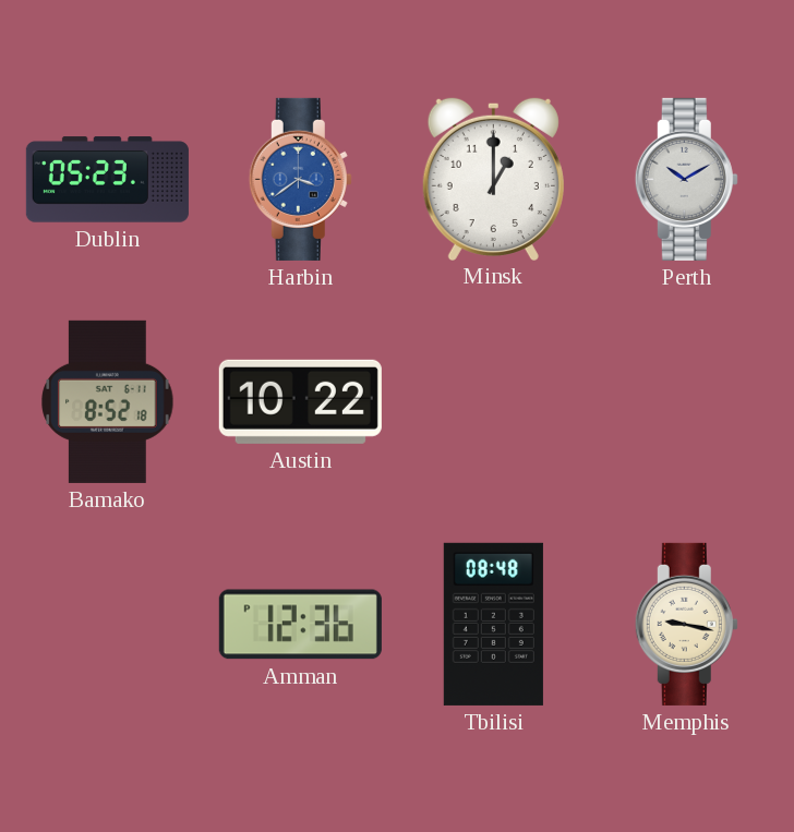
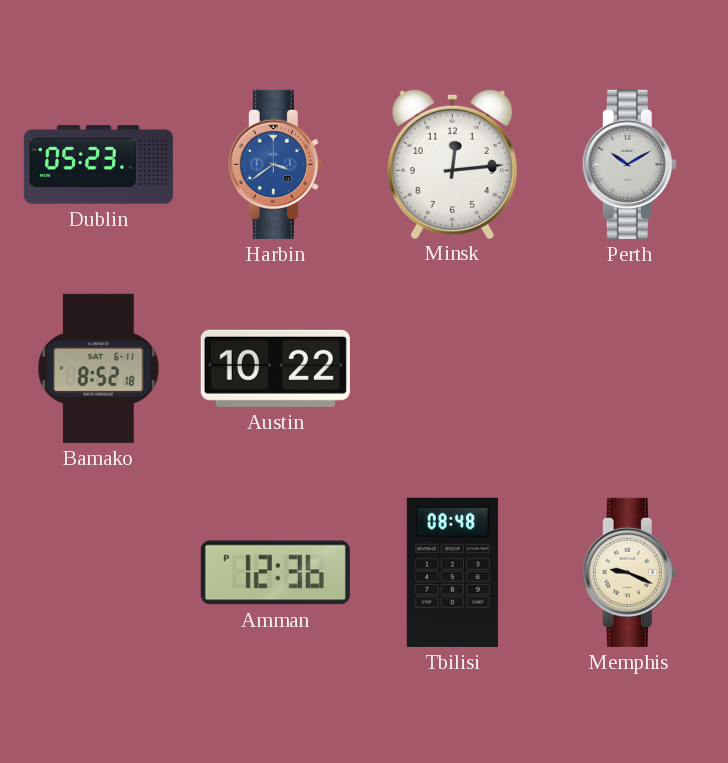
Minsk: 1:00 -> 12:14 (452, 163)
Memphis: 9:17 -> 9:19 (629, 572)
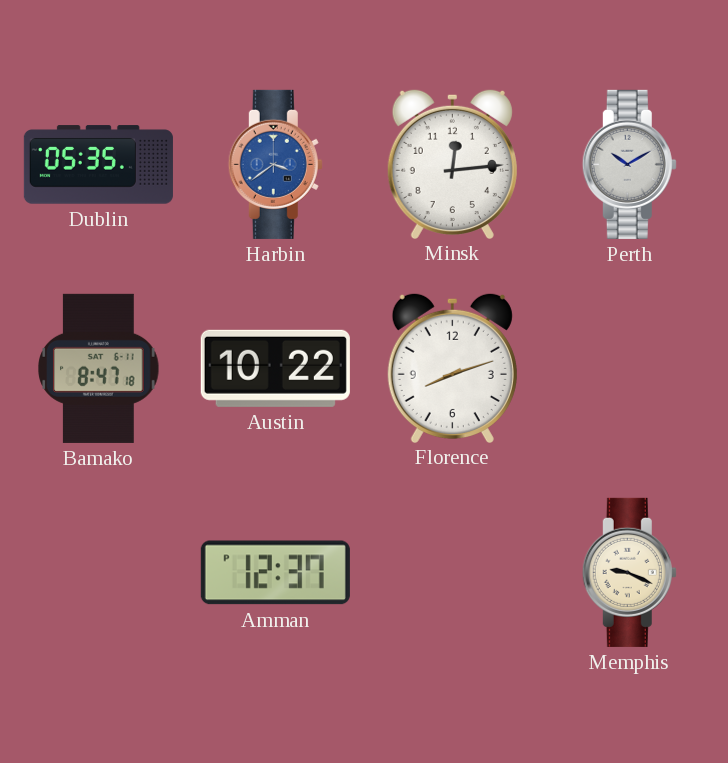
Dublin: 05:23 -> 05:35 (98, 165)
Bamako: 8:52 -> 8:47 (99, 368)
Florence: none -> 8:12 (452, 367)
Amman: 12:36 -> 12:37 (275, 573)
Tbilisi: 08:48 -> none (452, 572)
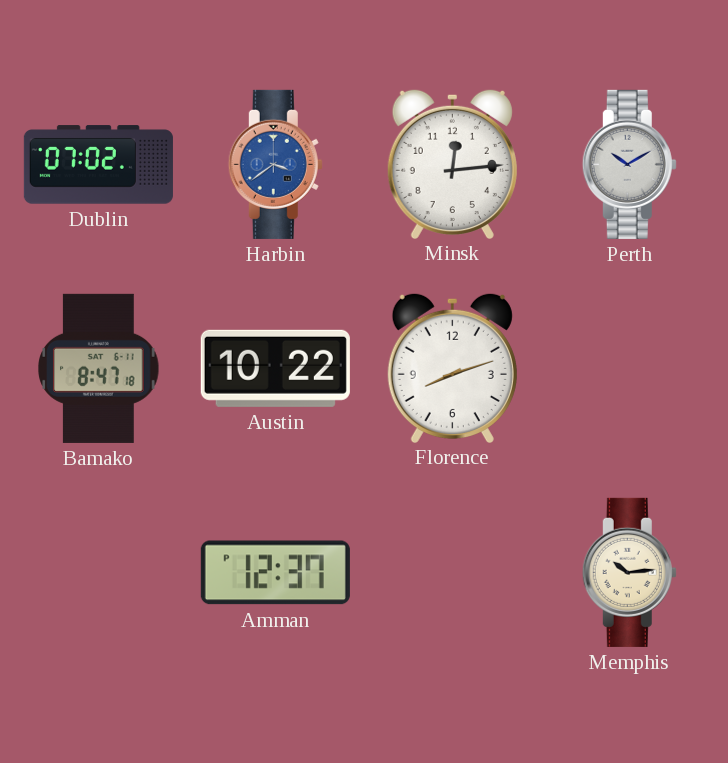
Dublin: 05:35 -> 07:02 (98, 165)
Memphis: 9:19 -> 10:14 (629, 572)
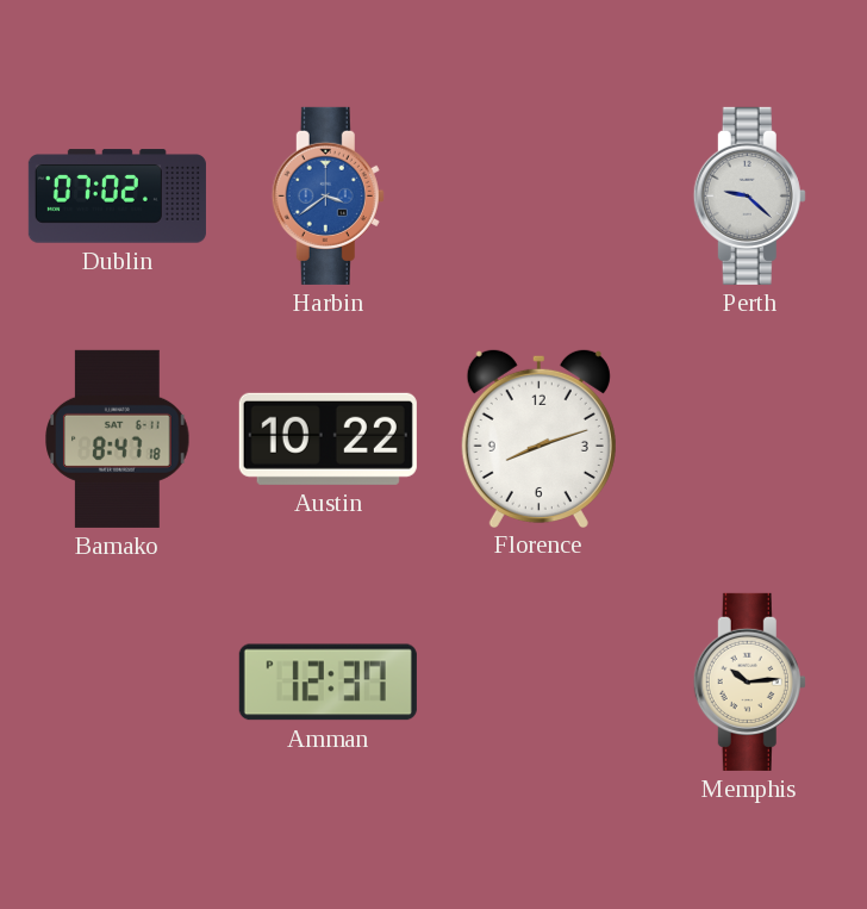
Minsk: 12:14 -> none (452, 163)
Perth: 10:10 -> 9:22 (749, 195)
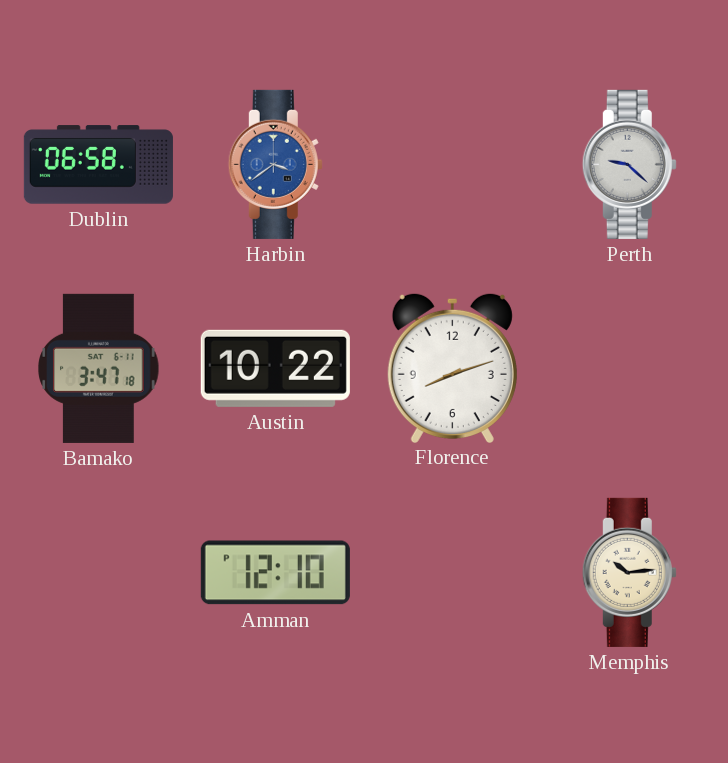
Dublin: 07:02 -> 06:58 (98, 165)
Bamako: 8:47 -> 3:47 (99, 368)
Amman: 12:37 -> 12:10 (275, 573)
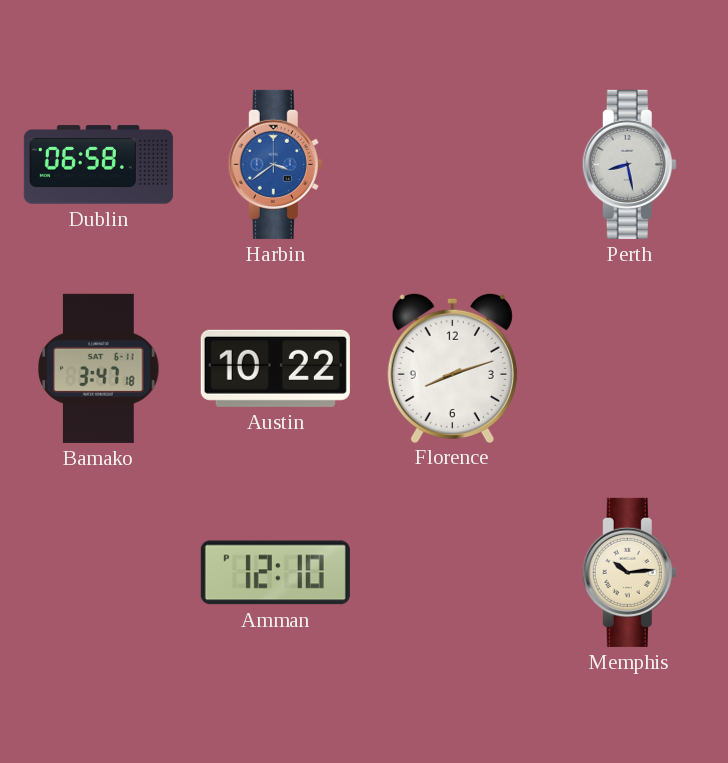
Perth: 9:22 -> 8:28 (629, 164)
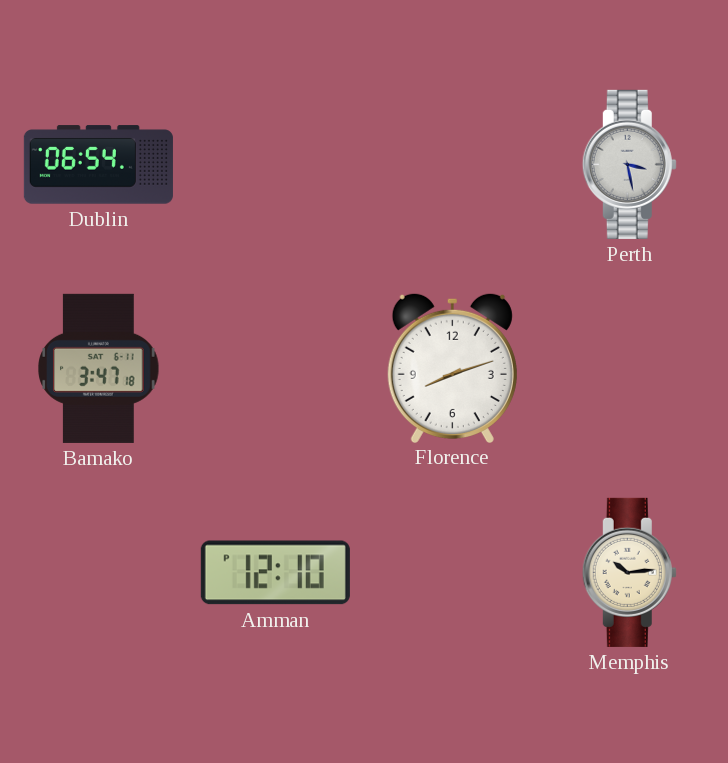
Dublin: 06:58 -> 06:54 (98, 165)
Harbin: 3:39 -> none (275, 164)
Perth: 8:28 -> 3:28 (629, 164)
Austin: 10:22 -> none (275, 368)
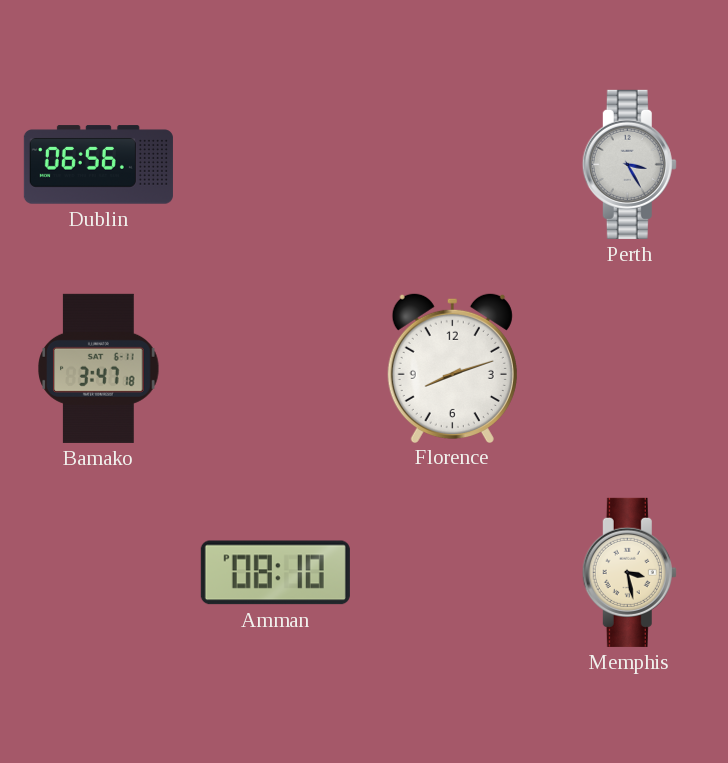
Dublin: 06:54 -> 06:56 (98, 165)
Perth: 3:28 -> 3:25 (629, 164)
Amman: 12:10 -> 08:10 (275, 573)
Memphis: 10:14 -> 3:28 (629, 572)
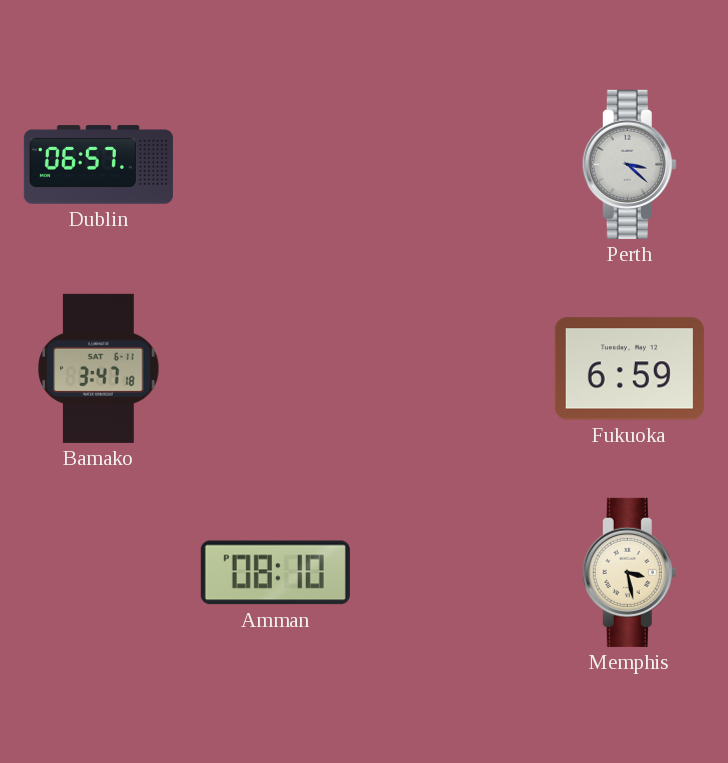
Dublin: 06:56 -> 06:57 (98, 165)
Perth: 3:25 -> 3:22 (629, 164)
Florence: 8:12 -> none (452, 367)
Fukuoka: none -> 6:59 (629, 369)
